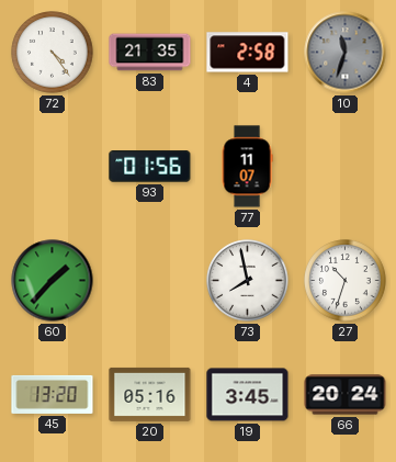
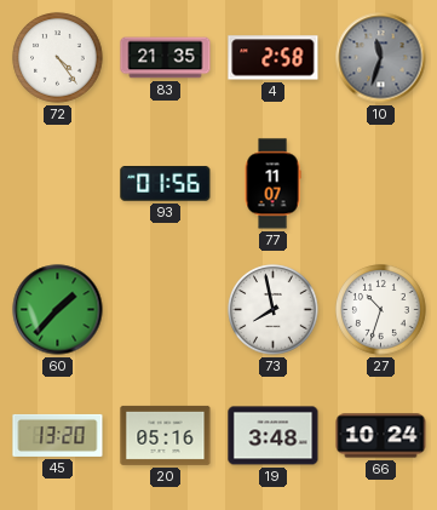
19: 3:45 -> 3:48 (274, 436)
66: 20:24 -> 10:24 (381, 436)
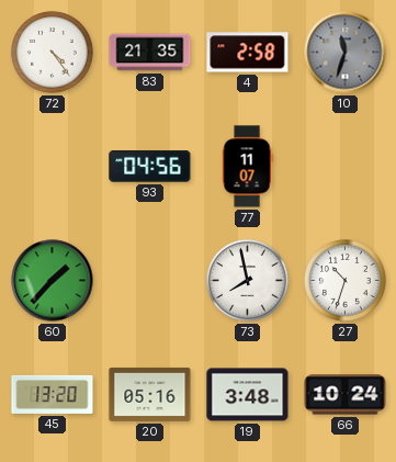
93: 01:56 -> 04:56 (150, 167)
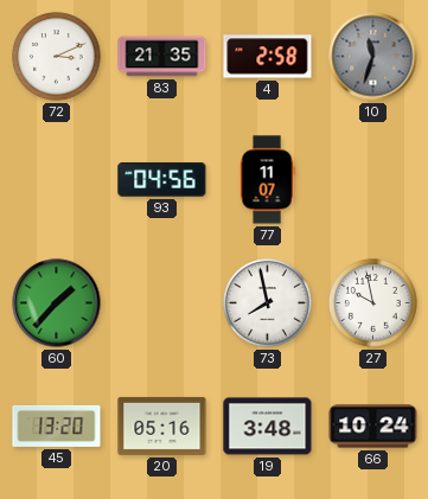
72: 4:24 -> 3:11 (57, 57)
27: 10:33 -> 9:58 (373, 303)
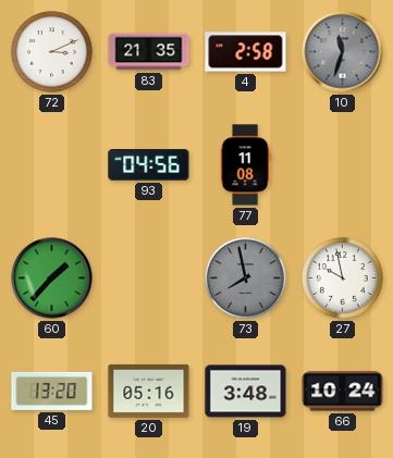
77: 11:07 -> 11:08 (245, 165)
73 dial: white -> grey (246, 278)
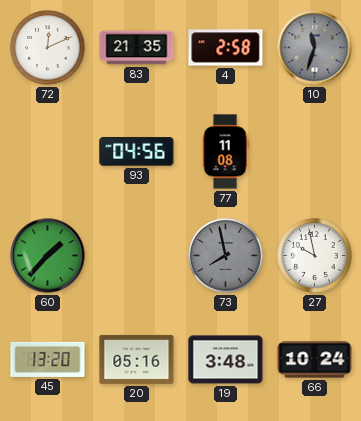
72: 3:11 -> 12:11 (48, 48)
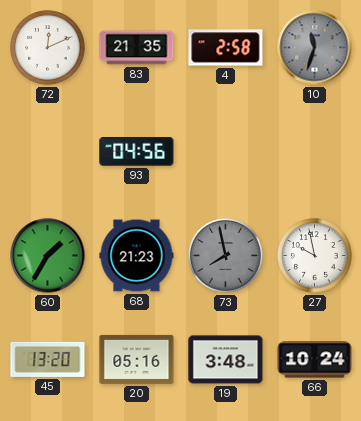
77: 11:08 -> none (225, 152)
60: 1:37 -> 1:35 (48, 256)
68: none -> 21:23 (137, 256)
